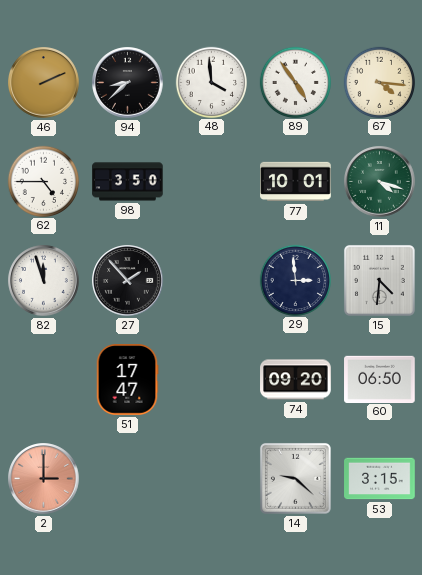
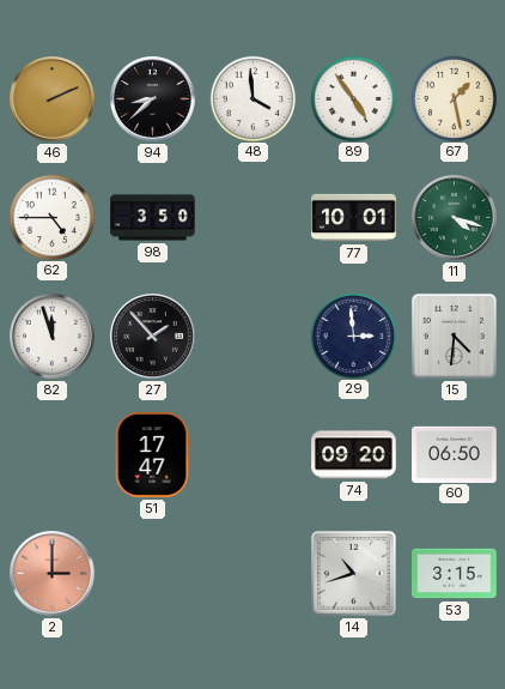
67: 4:16 -> 1:28 (454, 98)
14: 9:22 -> 10:42 (353, 573)
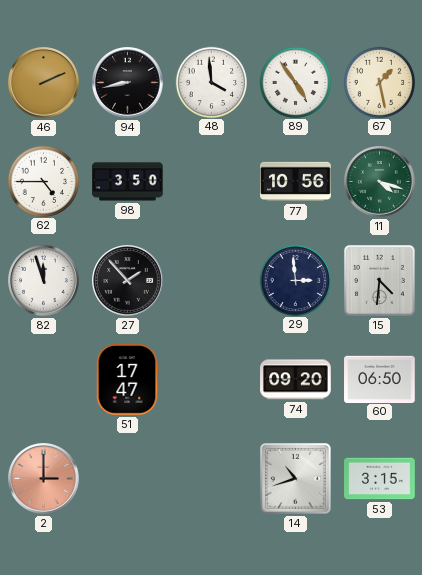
94: 8:38 -> 8:43 (128, 83)
77: 10:01 -> 10:56 (296, 182)
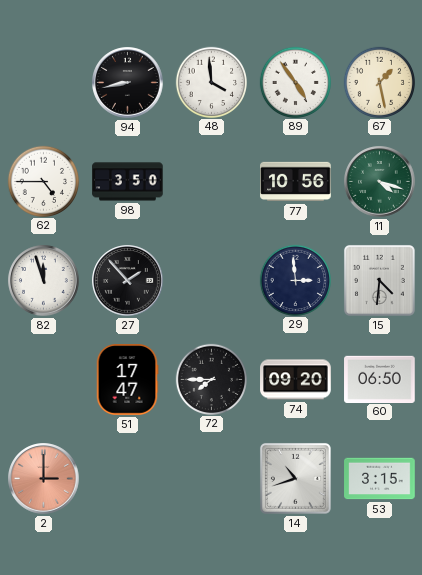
46: 2:11 -> none (44, 83)
72: none -> 7:45 (211, 379)
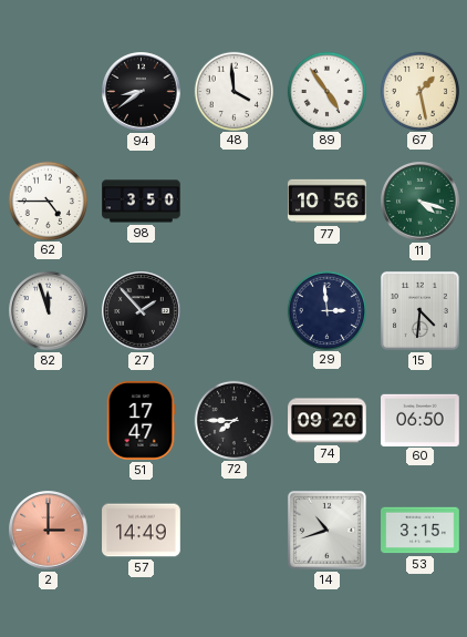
94: 8:43 -> 8:39 (142, 92)
57: none -> 14:49 (142, 531)
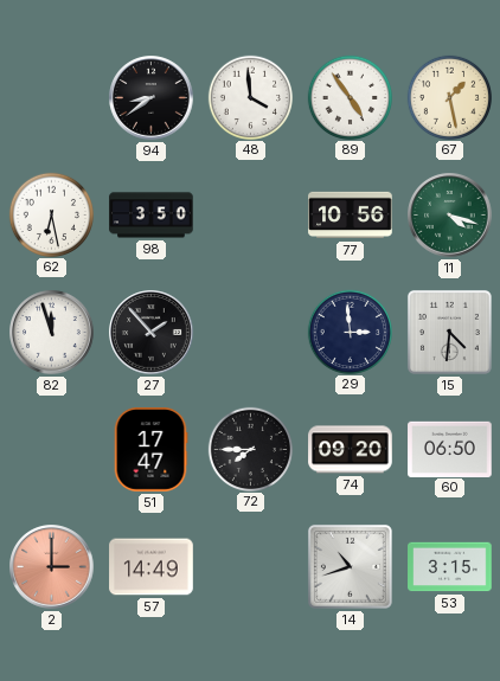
62: 4:45 -> 6:28 (51, 214)
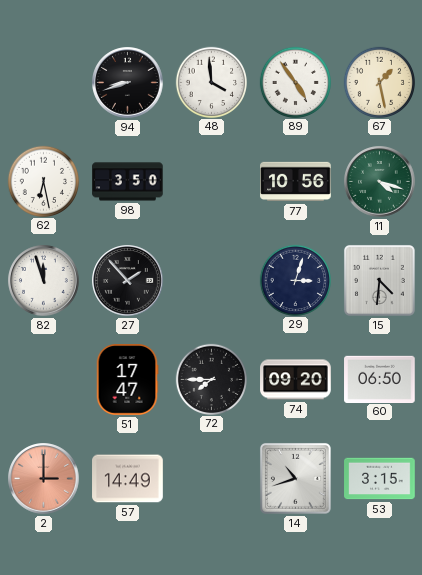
94: 8:39 -> 8:42 (128, 83)
29: 2:59 -> 3:03 (295, 280)
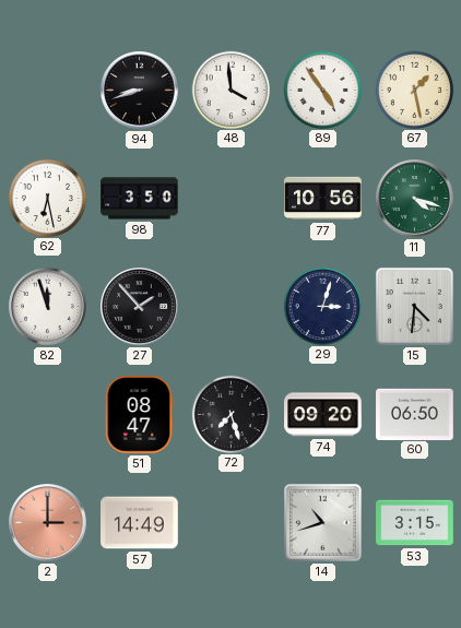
51: 17:47 -> 08:47 (139, 415)
72: 7:45 -> 7:27 (230, 414)
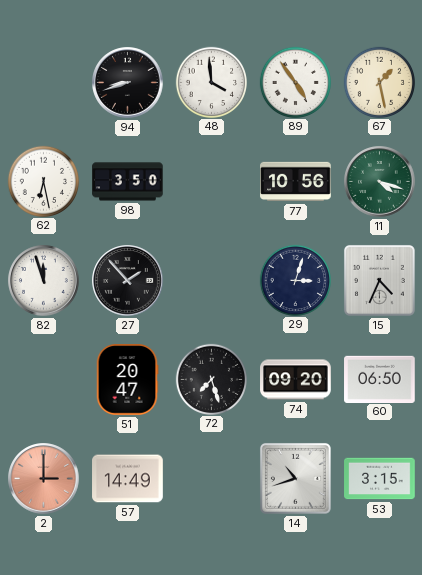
15: 4:31 -> 4:34 (379, 280)
51: 08:47 -> 20:47 (127, 380)
